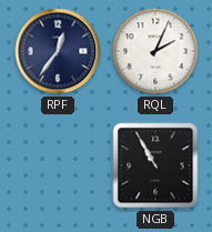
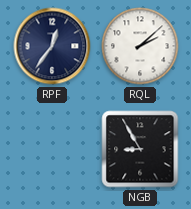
RQL: 2:04 -> 2:08 (140, 46)
NGB: 10:55 -> 8:55 (140, 149)
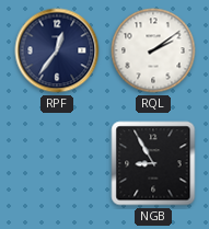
RQL: 2:08 -> 2:09 (153, 50)
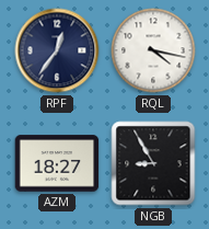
RQL: 2:09 -> 4:17 (153, 50)
AZM: none -> 18:27 (57, 163)
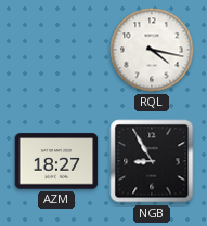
RPF: 12:36 -> none (57, 50)
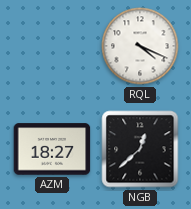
RQL: 4:17 -> 4:19 (140, 46)
NGB: 8:55 -> 12:38 (140, 149)
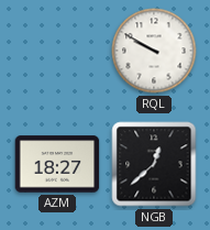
RQL: 4:19 -> 9:50 (154, 51)
